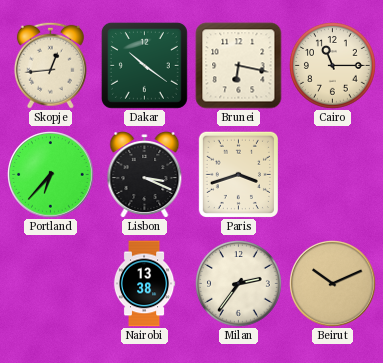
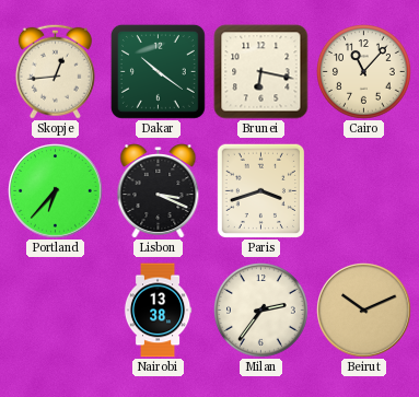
Cairo: 11:15 -> 11:07 (364, 72)
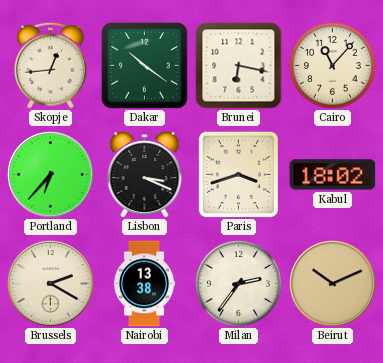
Kabul: none -> 18:02 (333, 175)
Brussels: none -> 2:20 (51, 284)
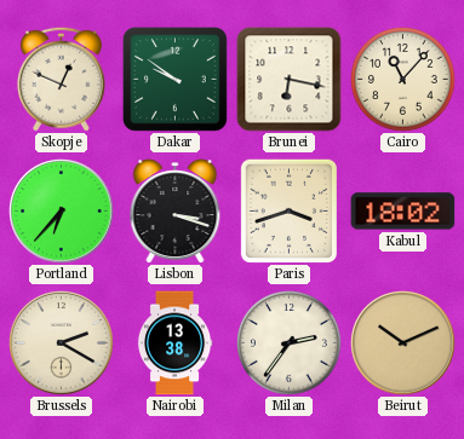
Skopje: 12:44 -> 12:49 (61, 79)
Dakar: 10:21 -> 9:51 (174, 79)
Lisbon: 3:19 -> 3:18 (176, 212)
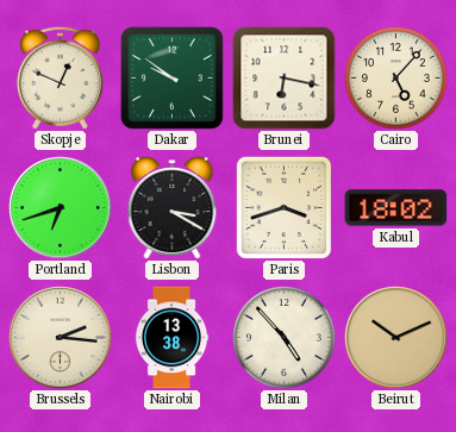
Cairo: 11:07 -> 5:07 (396, 79)
Portland: 6:37 -> 6:42 (61, 208)
Lisbon: 3:18 -> 3:20 (173, 208)
Brussels: 2:20 -> 2:16 (61, 338)
Milan: 2:36 -> 4:53 (285, 338)
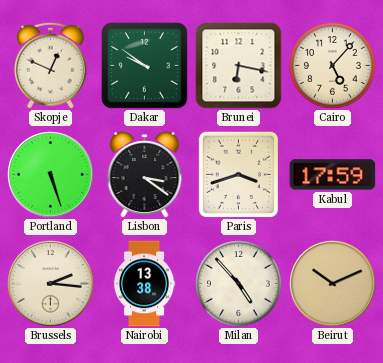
Portland: 6:42 -> 5:27 (51, 175)
Lisbon: 3:20 -> 3:21 (145, 175)
Kabul: 18:02 -> 17:59 (333, 175)
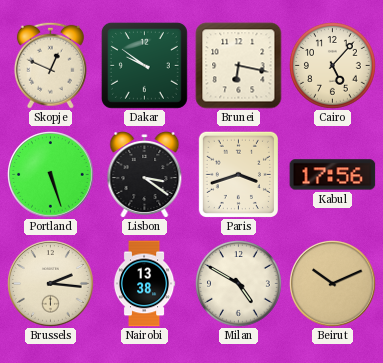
Kabul: 17:59 -> 17:56 (333, 175)
Milan: 4:53 -> 4:50 (239, 284)
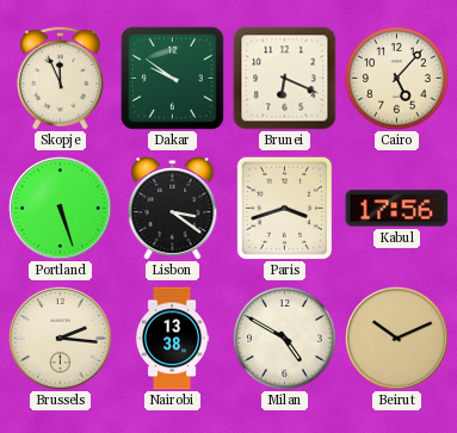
Skopje: 12:49 -> 11:56 (60, 78)
Brunei: 6:17 -> 6:19 (285, 79)
